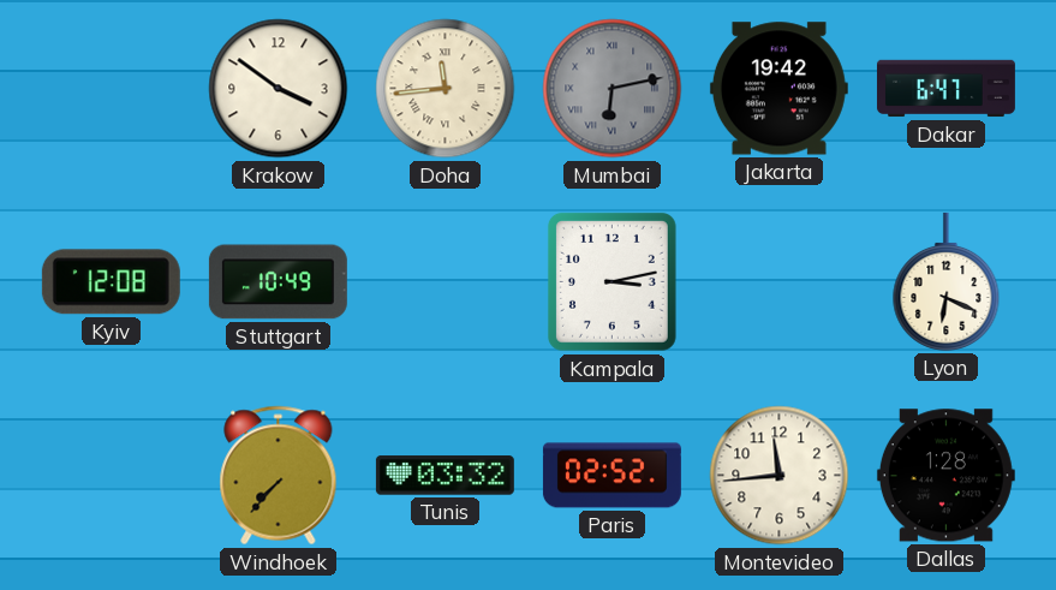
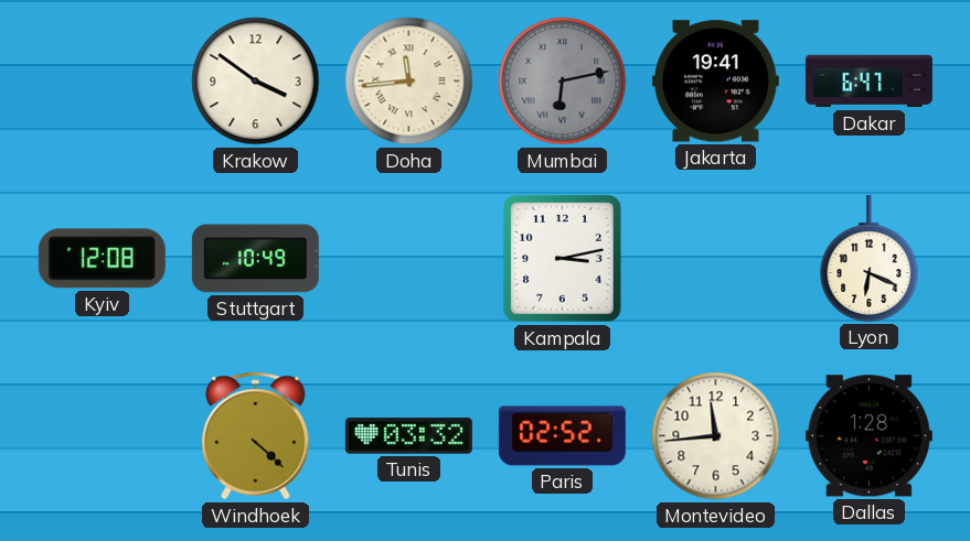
Jakarta: 19:42 -> 19:41 (715, 82)
Windhoek: 7:37 -> 4:22 (256, 436)
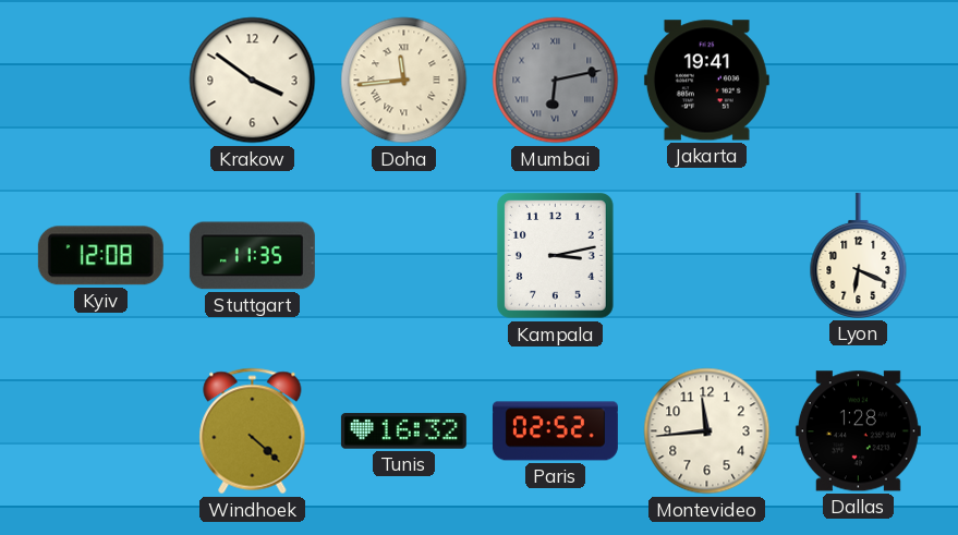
Dakar: 6:47 -> none (868, 82)
Stuttgart: 10:49 -> 11:35 (252, 256)
Tunis: 03:32 -> 16:32 (403, 431)
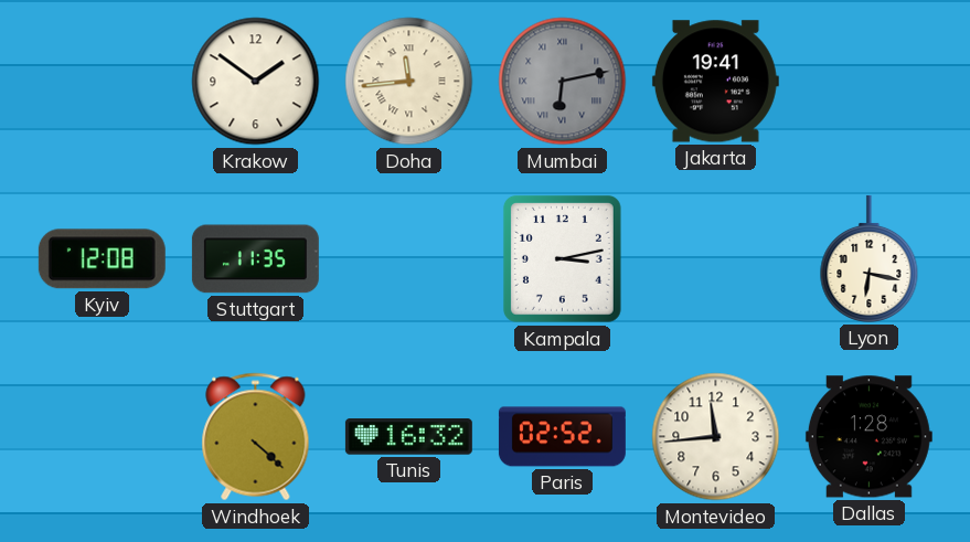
Krakow: 3:51 -> 1:51 (256, 82)
Lyon: 6:19 -> 6:17 (870, 258)
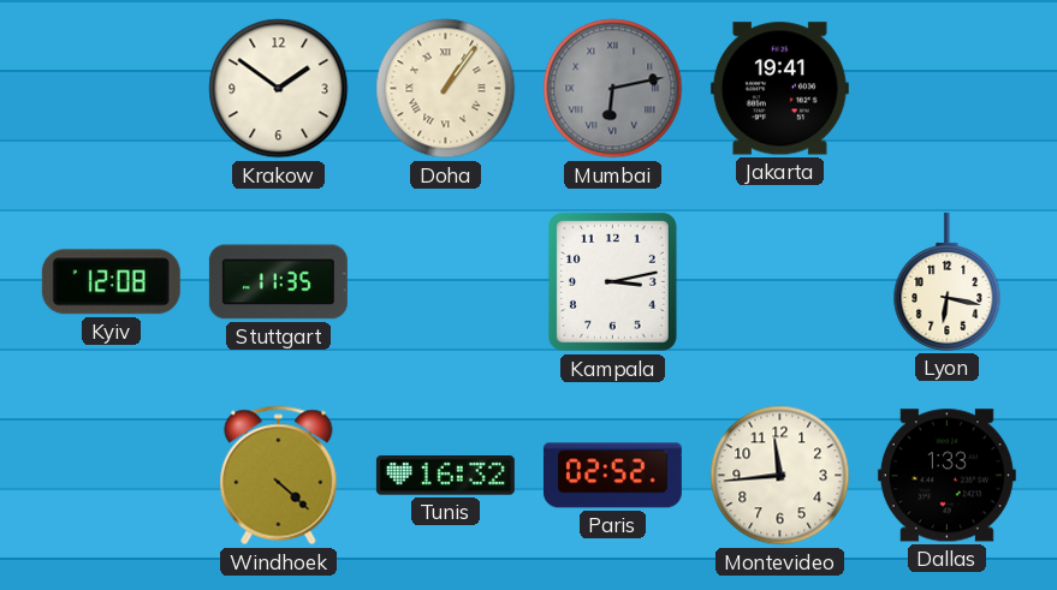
Doha: 11:44 -> 1:06 (446, 89)
Dallas: 1:28 -> 1:33 (946, 476)
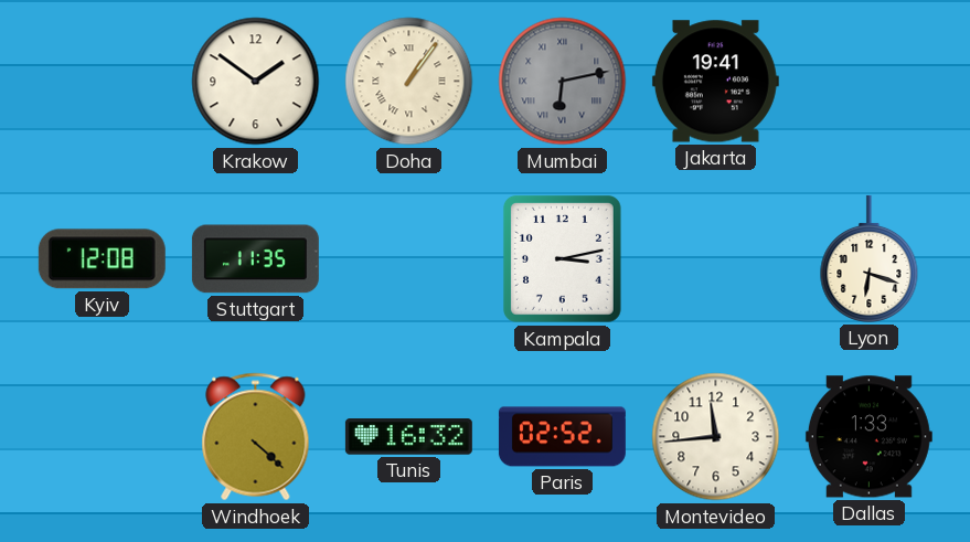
Lyon: 6:17 -> 6:18 (870, 258)
